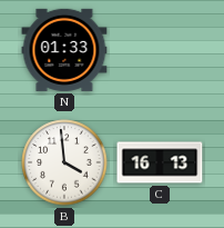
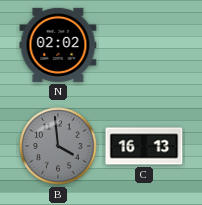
N: 01:33 -> 02:02 (58, 45)
B dial: white -> grey (58, 146)
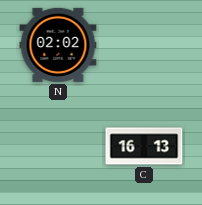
B: 3:59 -> none (58, 146)
